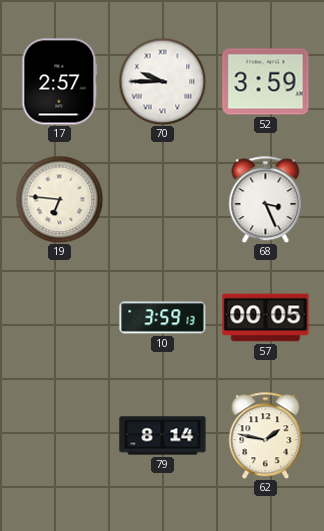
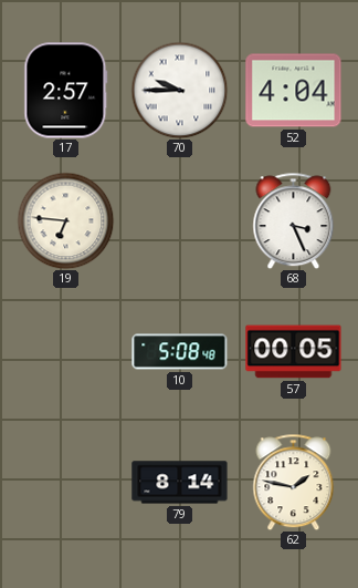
52: 3:59 -> 4:04 (294, 91)
10: 3:59 -> 5:08 (180, 352)
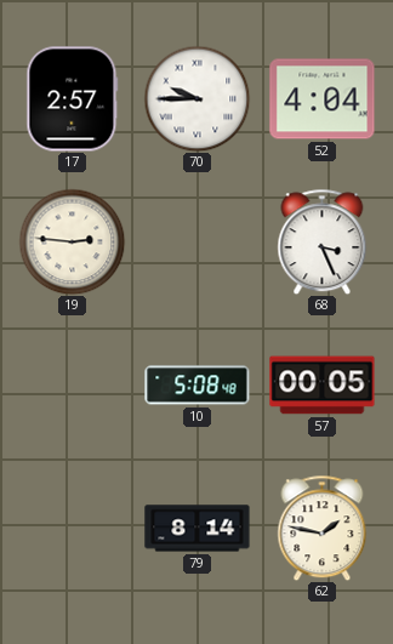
19: 6:46 -> 2:46 (72, 241)
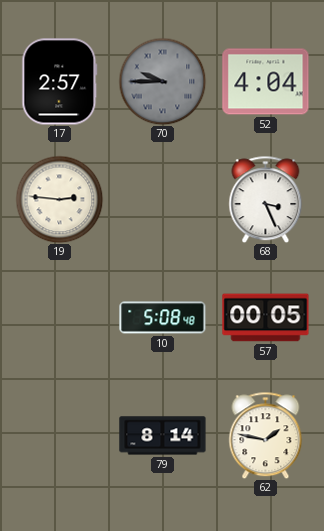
70 dial: white -> grey (162, 81)
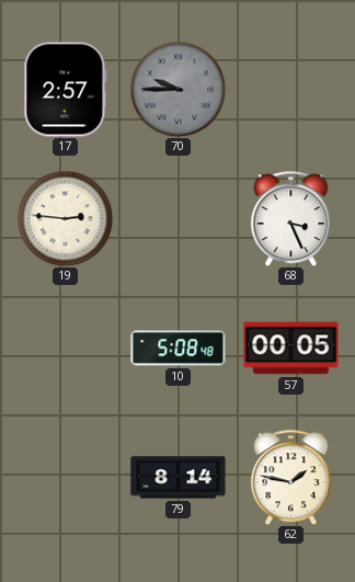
52: 4:04 -> none (266, 82)
